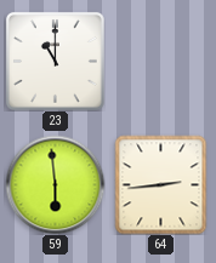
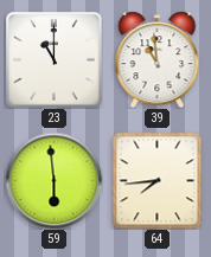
39: none -> 10:59 (158, 59)
64: 2:44 -> 7:44 (158, 180)
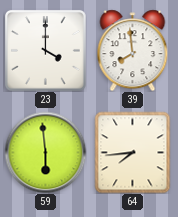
23: 11:00 -> 4:00 (45, 50)
39: 10:59 -> 7:59 (133, 50)
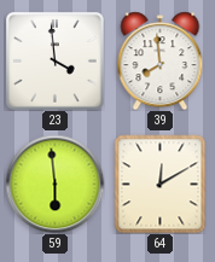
23: 4:00 -> 3:59 (54, 60)
64: 7:44 -> 12:10 (161, 184)
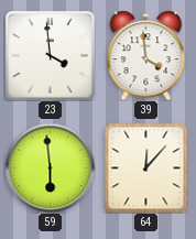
39: 7:59 -> 3:59 (146, 55)
64: 12:10 -> 12:07 (146, 167)
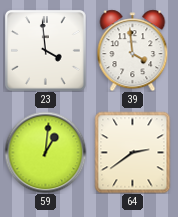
59: 5:59 -> 1:01 (45, 152)
64: 12:07 -> 2:39 (133, 152)
